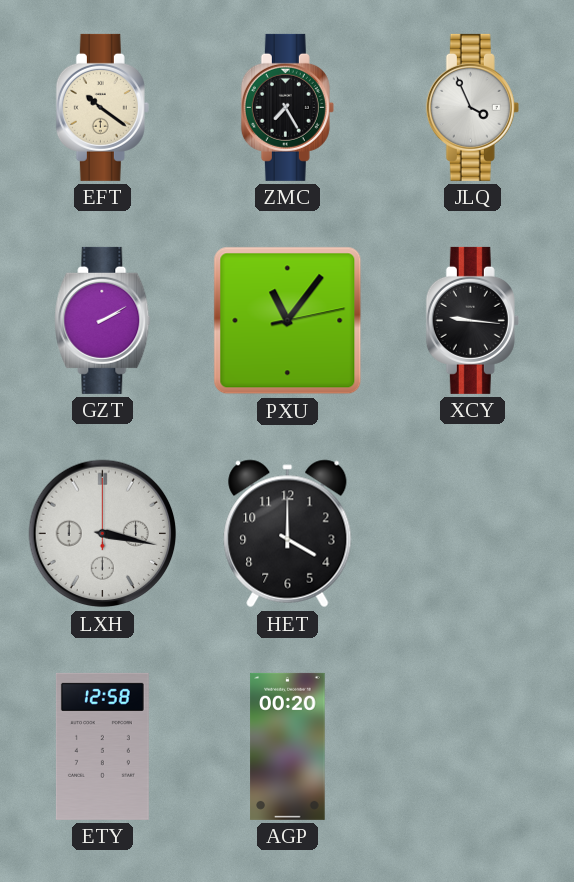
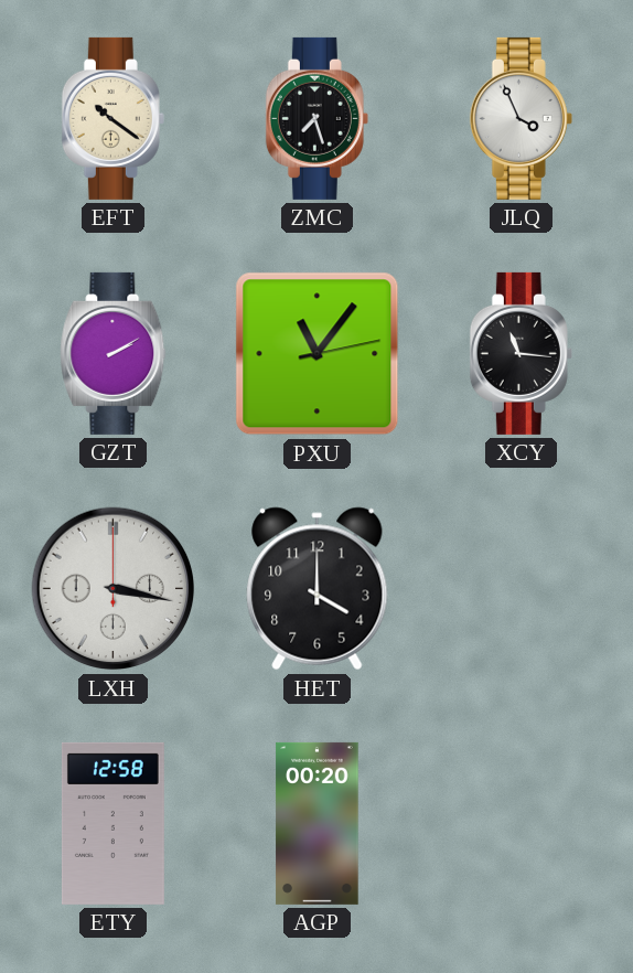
ZMC: 7:25 -> 7:27 (316, 118)
XCY: 9:16 -> 11:16 (521, 353)
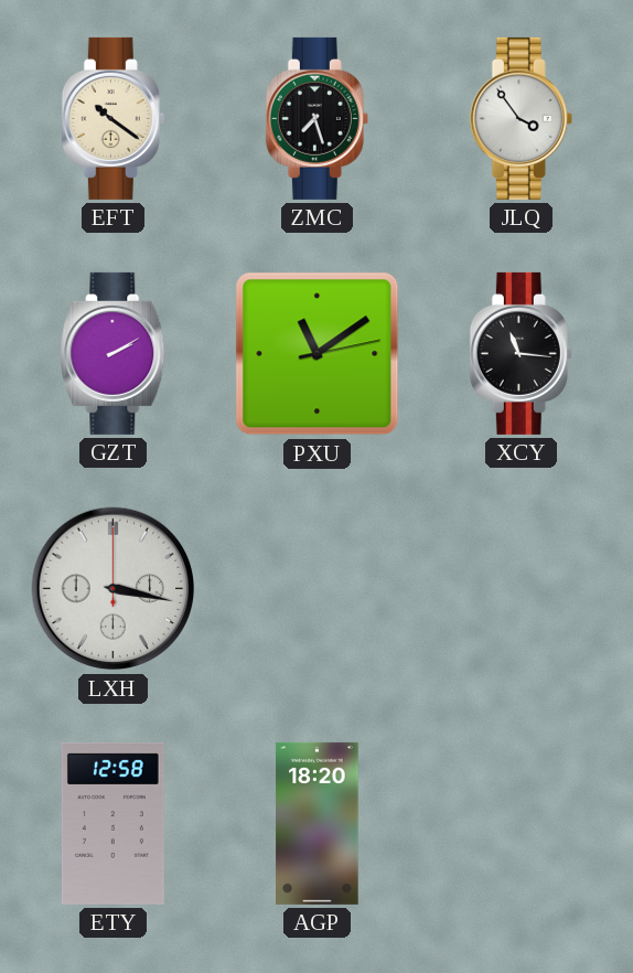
JLQ: 3:56 -> 3:54 (521, 118)
PXU: 11:06 -> 11:09 (318, 354)
HET: 4:00 -> none (318, 589)
AGP: 00:20 -> 18:20 (318, 823)
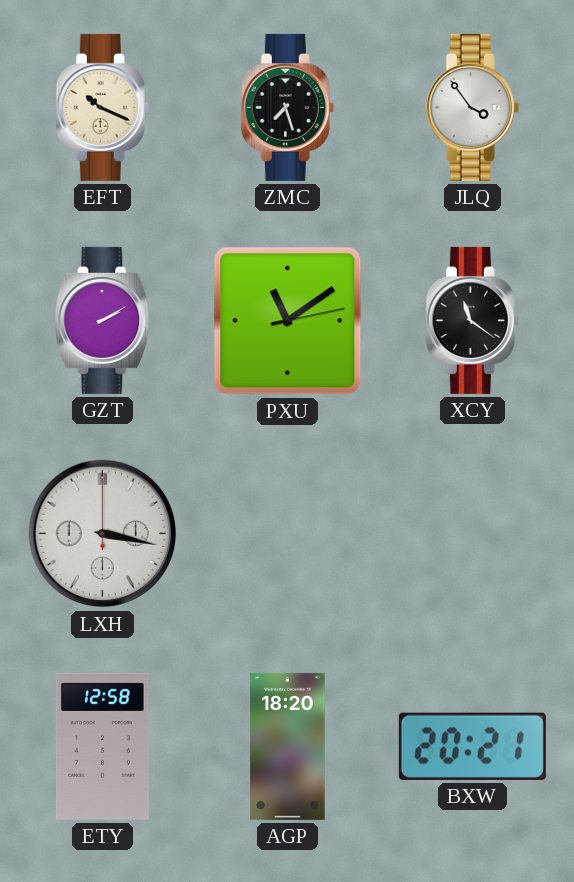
EFT: 10:21 -> 10:19 (102, 107)
XCY: 11:16 -> 11:21 (472, 320)
BXW: none -> 20:21 (472, 746)
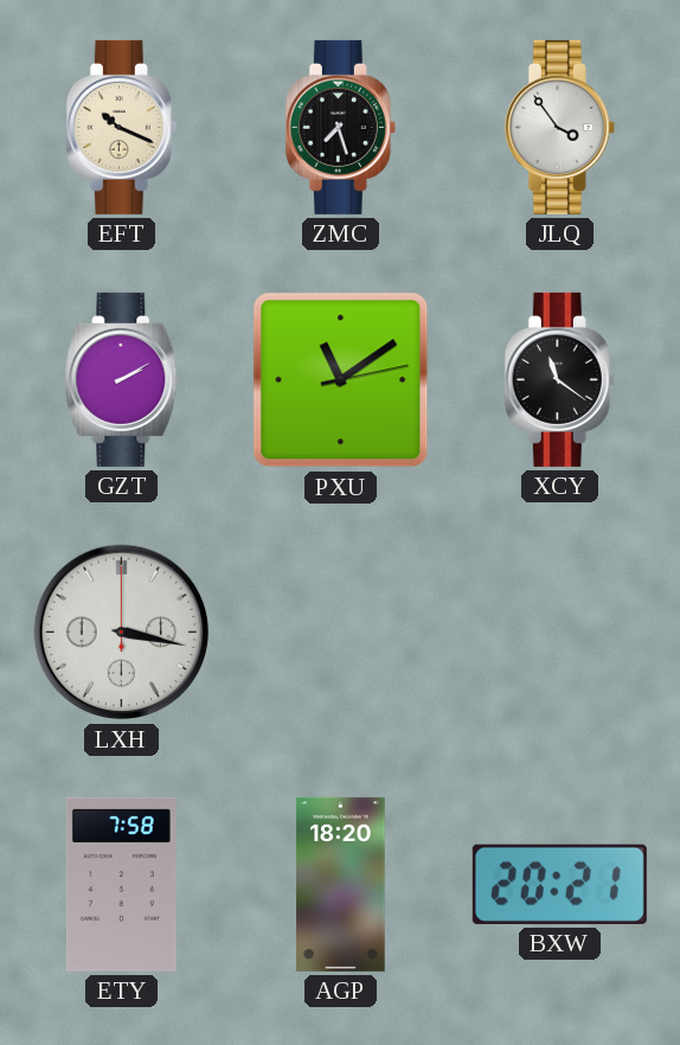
ETY: 12:58 -> 7:58 (121, 884)
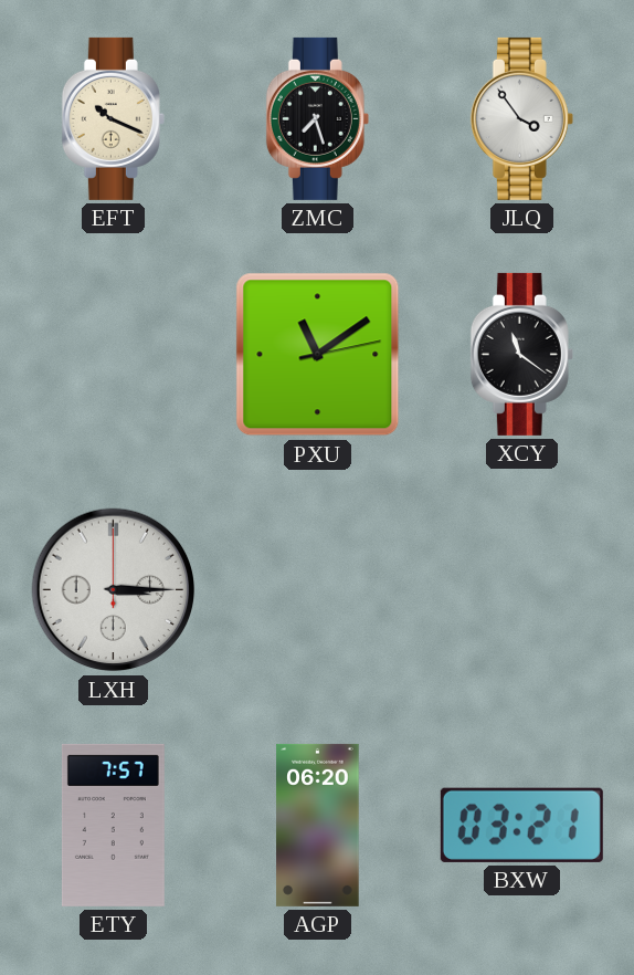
GZT: 2:10 -> none (122, 379)
LXH: 3:17 -> 3:15 (114, 590)
ETY: 7:58 -> 7:57 (113, 825)
AGP: 18:20 -> 06:20 (318, 825)
BXW: 20:21 -> 03:21 (521, 825)
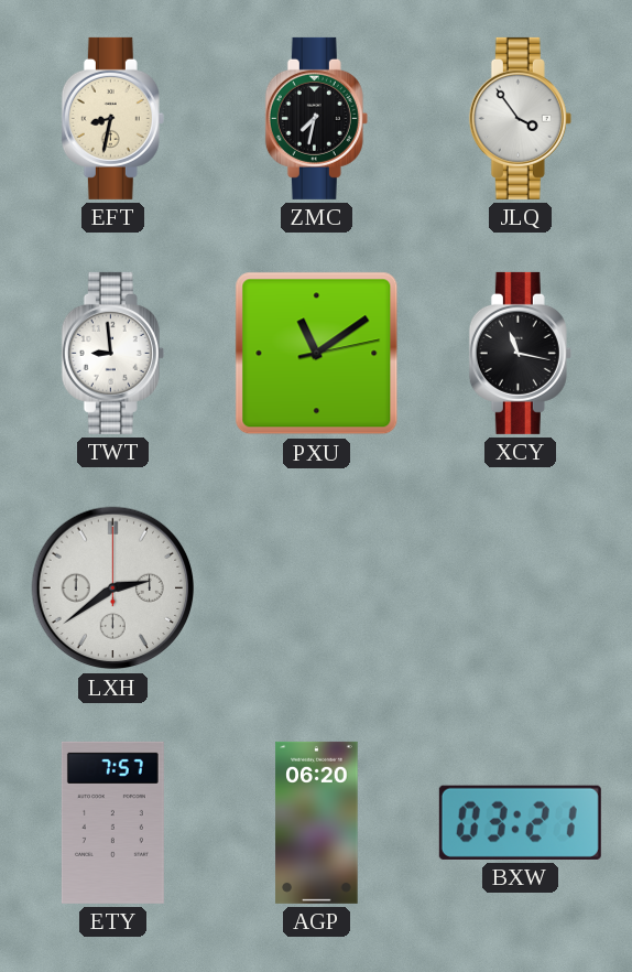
EFT: 10:19 -> 8:32 (112, 118)
ZMC: 7:27 -> 7:32 (316, 118)
TWT: none -> 8:59 (112, 353)
XCY: 11:21 -> 11:17 (520, 353)
LXH: 3:15 -> 2:39 (113, 588)
